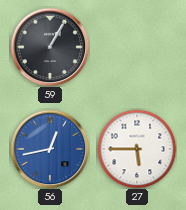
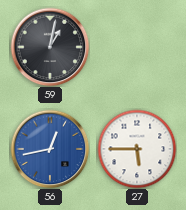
59: 1:05 -> 1:02 (50, 47)
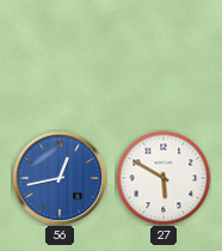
59: 1:02 -> none (50, 47)
27: 5:45 -> 5:50 (164, 178)
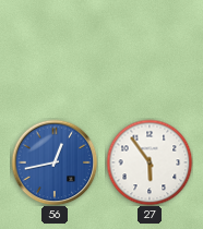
27: 5:50 -> 5:54 (150, 162)
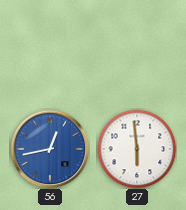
27: 5:54 -> 5:59 (137, 149)
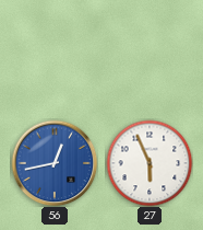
27: 5:59 -> 5:56 (150, 163)
